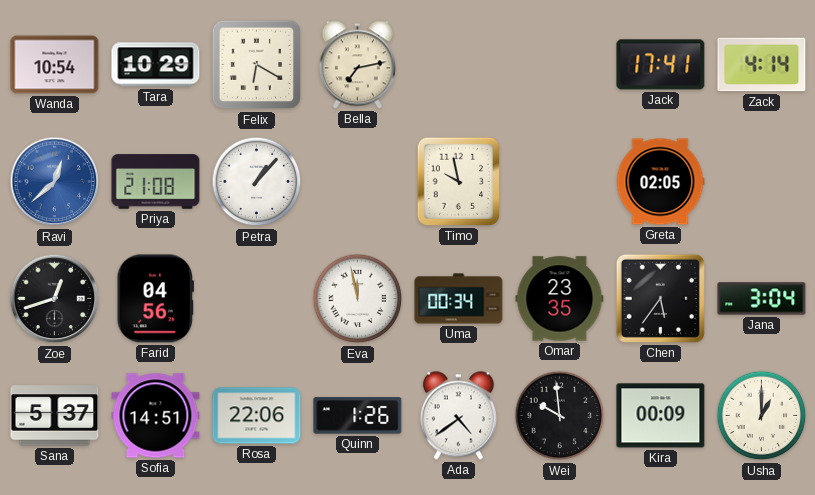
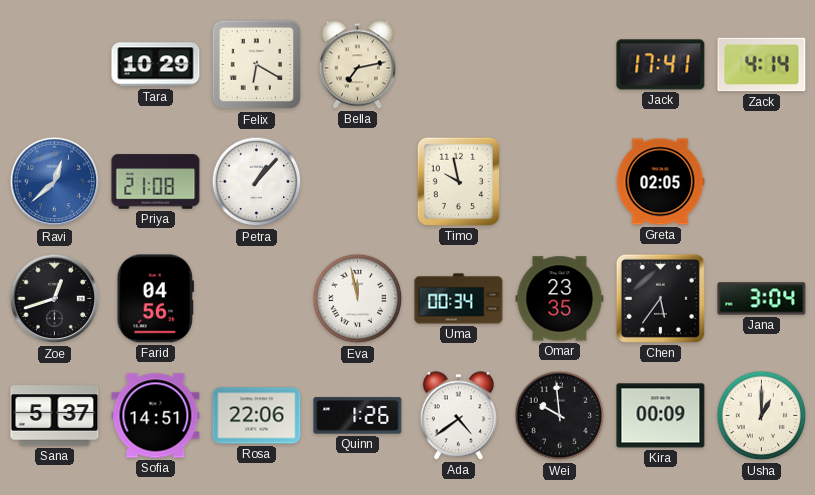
Wanda: 10:54 -> none (55, 65)
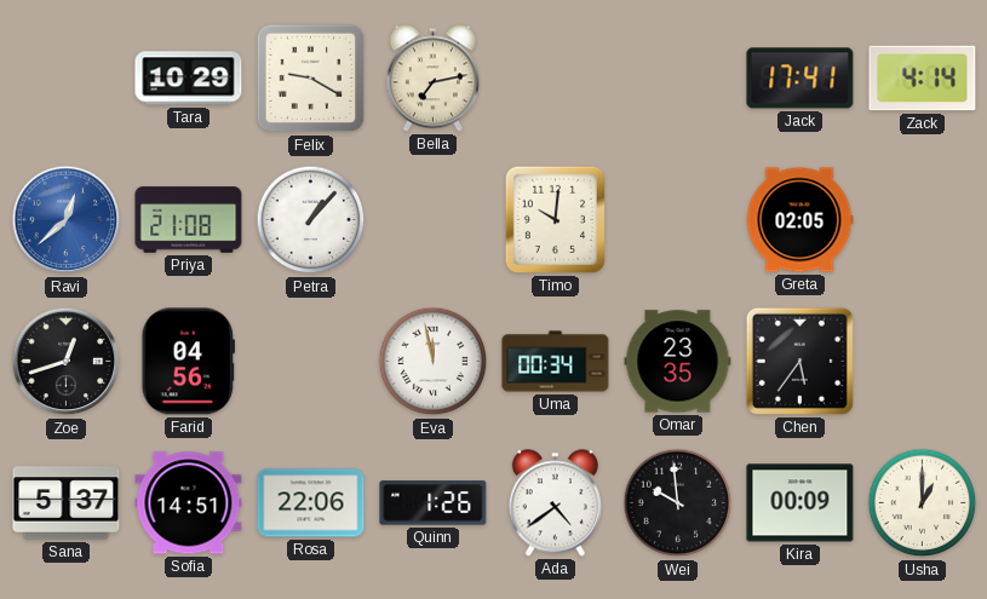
Felix: 6:20 -> 9:20 (311, 79)
Timo: 9:58 -> 10:01 (555, 219)
Jana: 3:04 -> none (762, 299)
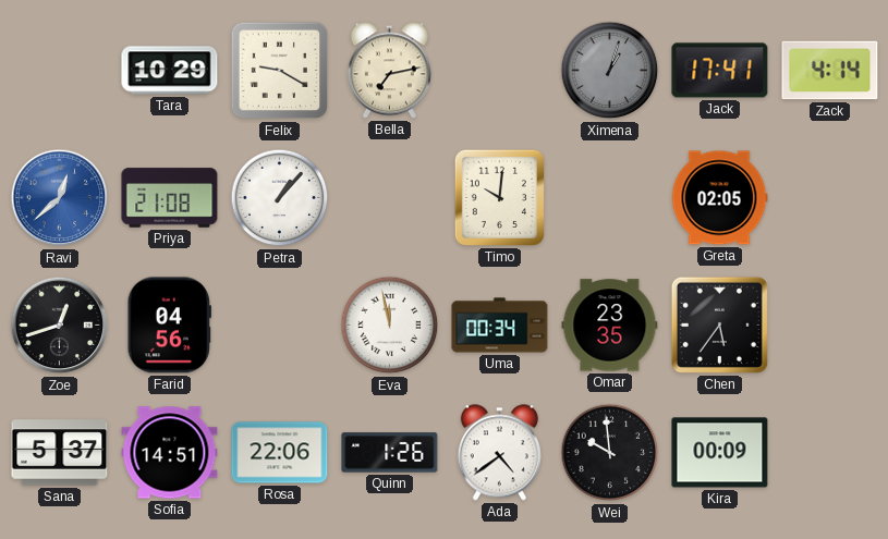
Ximena: none -> 1:03 (610, 71)
Usha: 1:00 -> none (923, 503)
